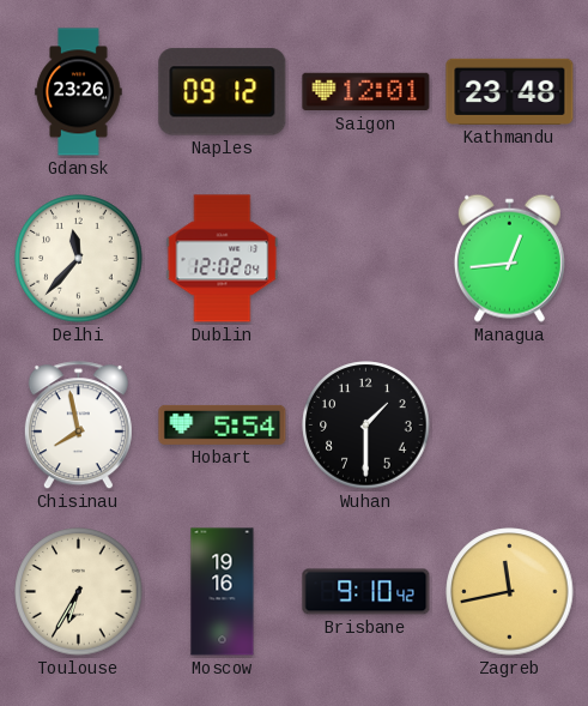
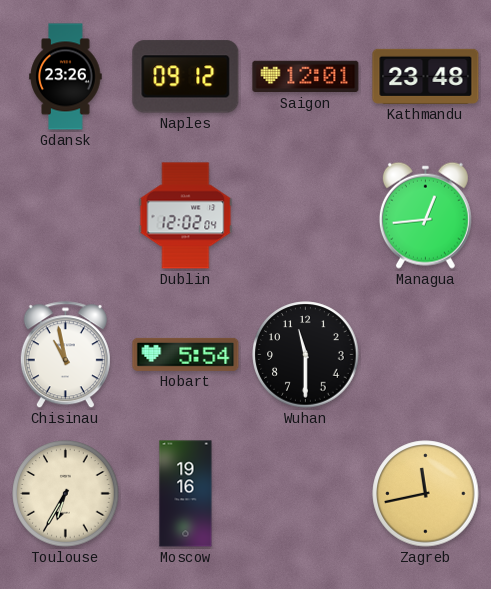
Delhi: 11:37 -> none (79, 259)
Chisinau: 7:58 -> 10:58 (65, 355)
Wuhan: 1:30 -> 11:30 (306, 355)
Brisbane: 9:10 -> none (366, 592)
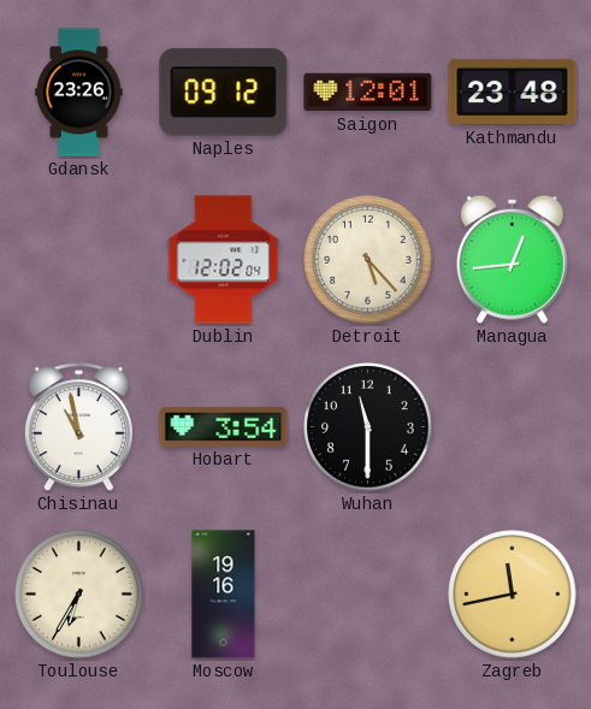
Detroit: none -> 5:23 (368, 260)
Hobart: 5:54 -> 3:54 (224, 426)
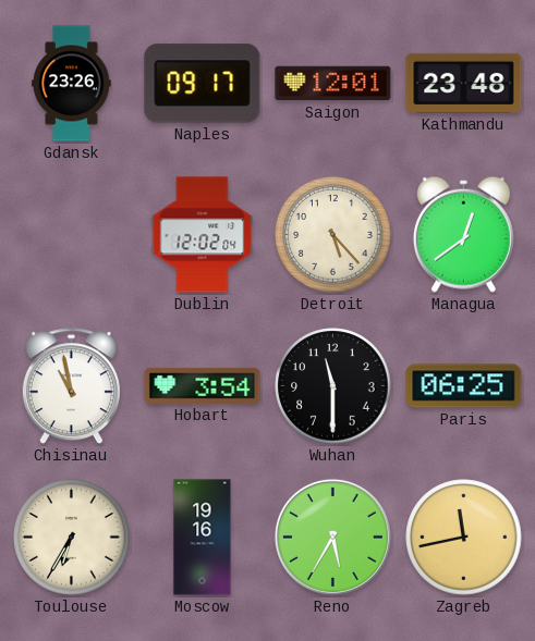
Naples: 09:12 -> 09:17 (203, 84)
Managua: 12:44 -> 12:39 (463, 234)
Paris: none -> 06:25 (464, 386)
Reno: none -> 5:35 (332, 537)
